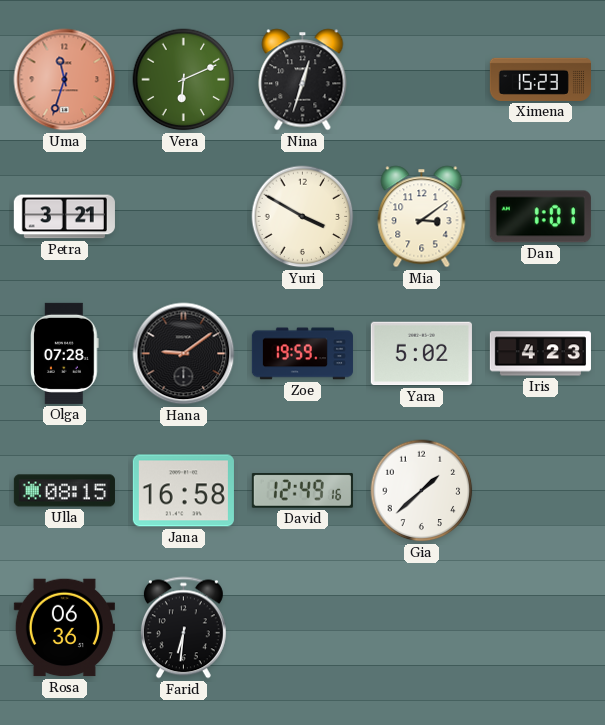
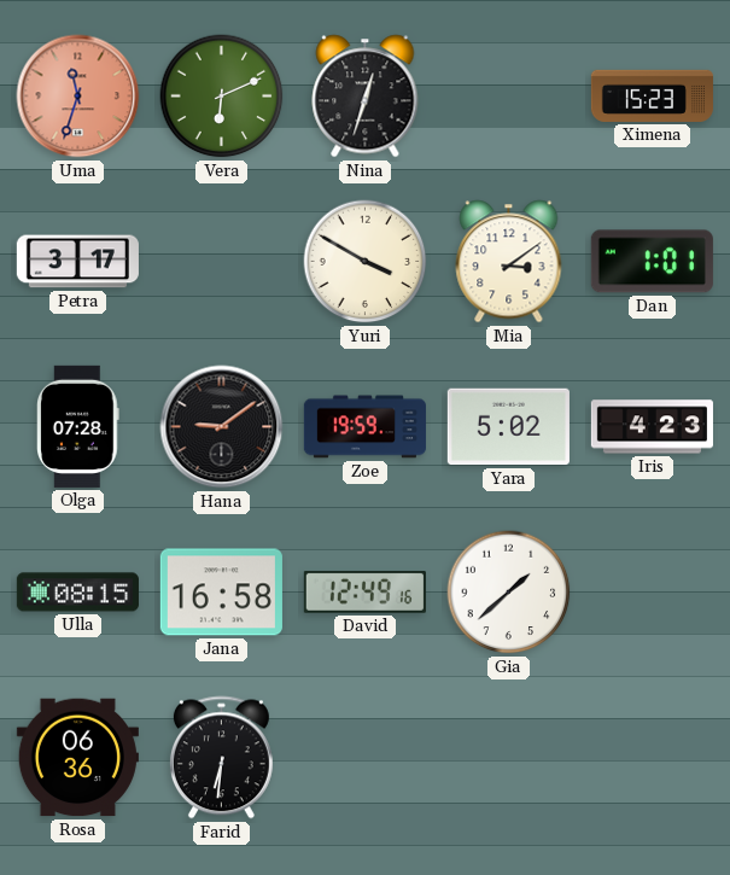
Petra: 3:21 -> 3:17 (77, 262)
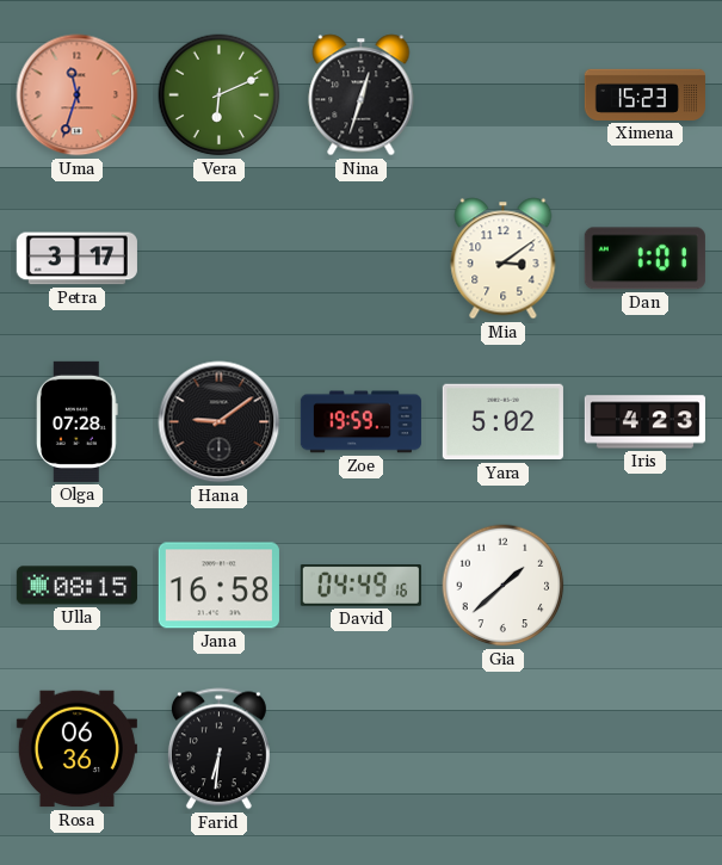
Yuri: 3:50 -> none (366, 262)
David: 12:49 -> 04:49 (360, 586)
